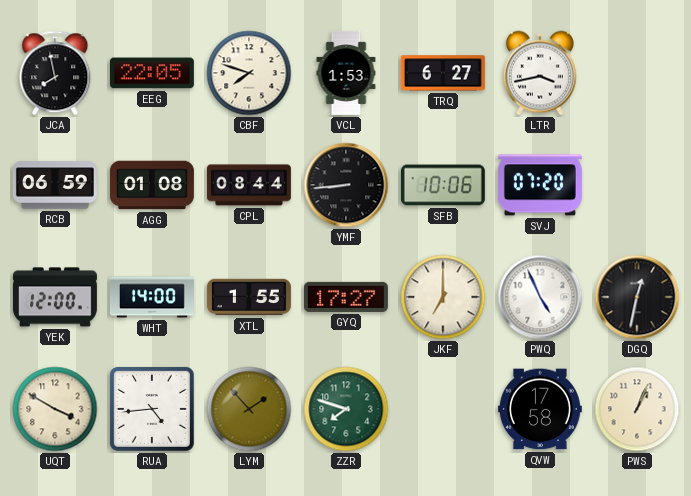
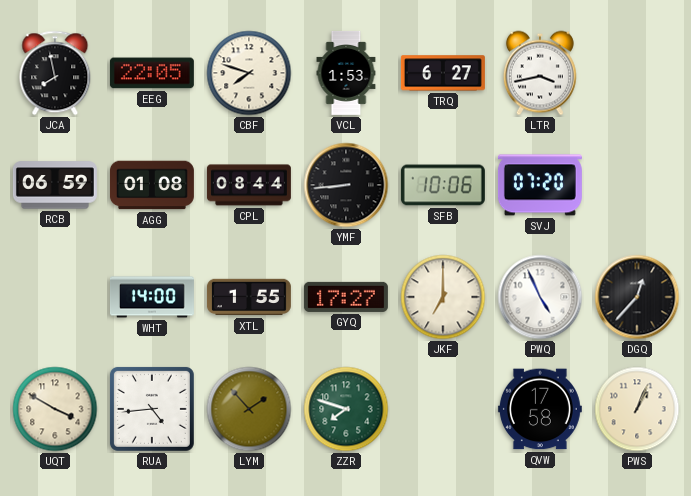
YEK: 12:00 -> none (55, 297)
DGQ: 12:32 -> 12:37 (637, 297)
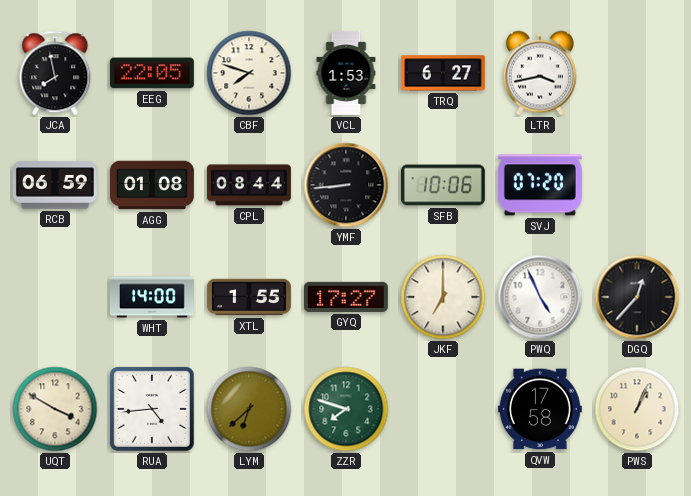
LYM: 1:53 -> 6:38 (249, 409)
